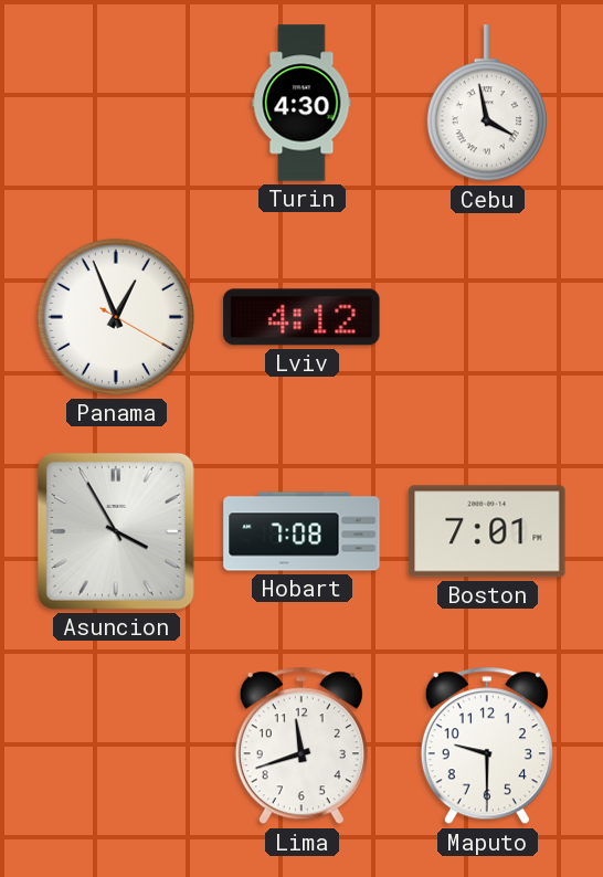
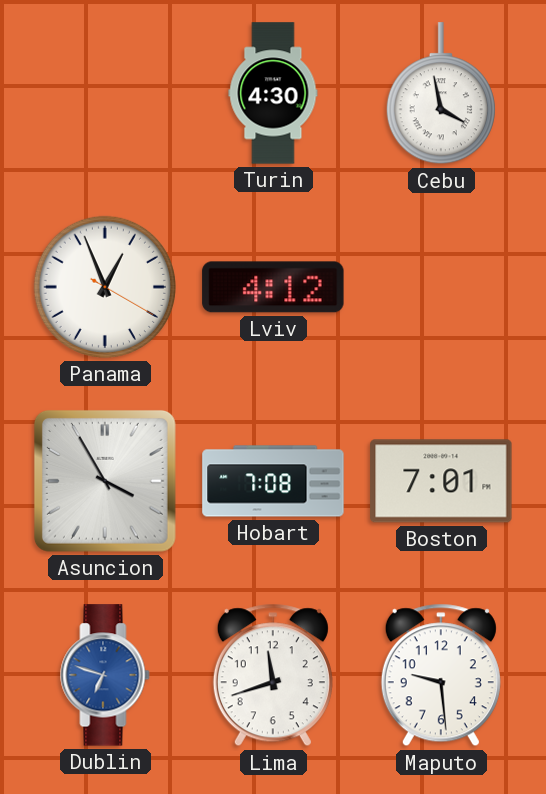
Dublin: none -> 6:48 (105, 675)
Maputo: 9:30 -> 9:29 (441, 675)
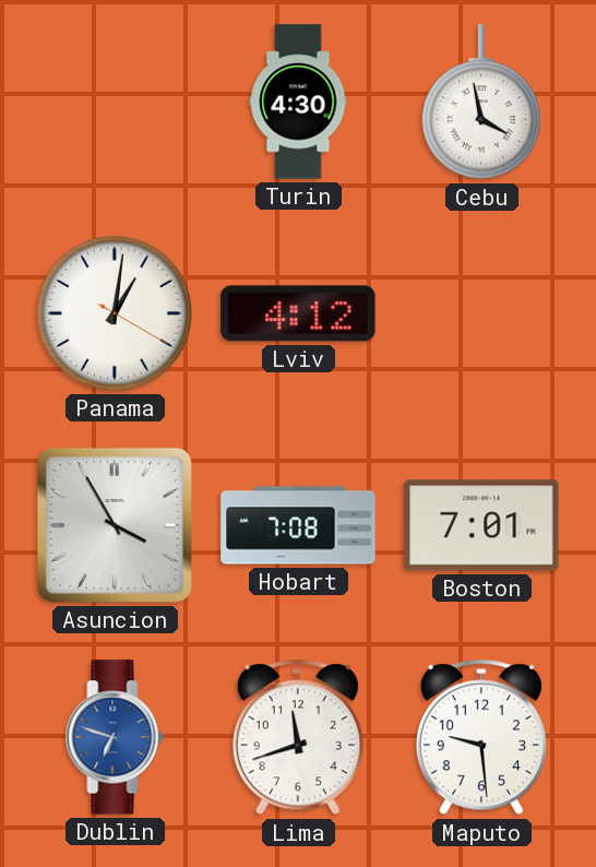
Panama: 12:56 -> 1:01 (115, 313)
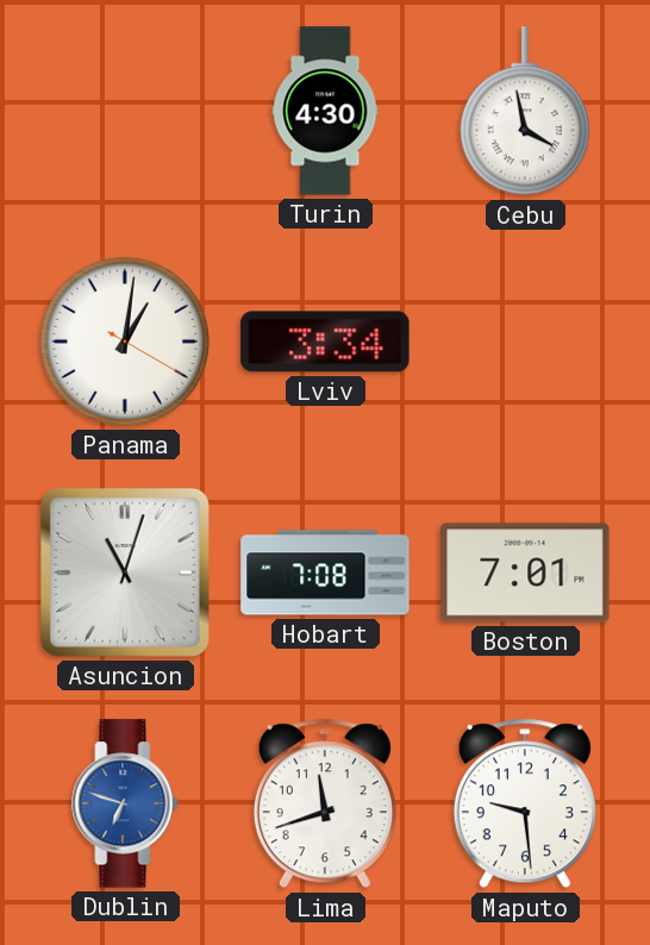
Lviv: 4:12 -> 3:34 (325, 342)
Asuncion: 3:55 -> 11:03 (125, 572)
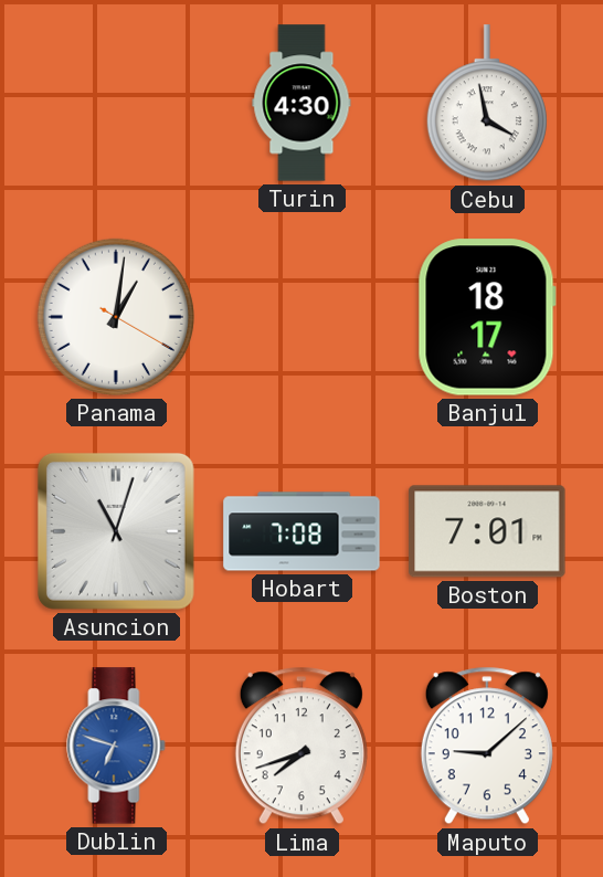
Lviv: 3:34 -> none (325, 342)
Banjul: none -> 18:17 (487, 317)
Lima: 11:42 -> 7:42 (301, 746)
Maputo: 9:29 -> 9:08 (487, 746)
